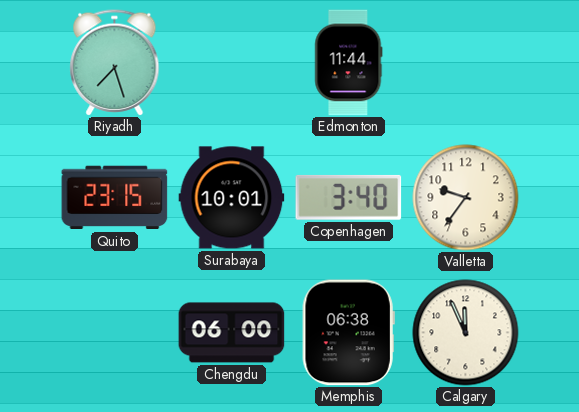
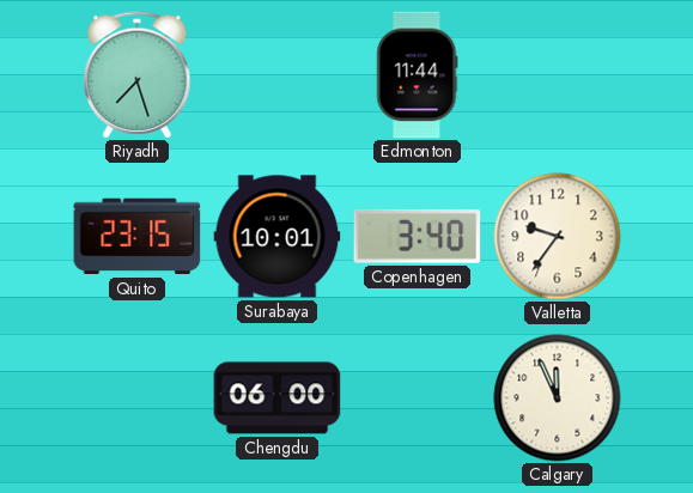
Memphis: 06:38 -> none (348, 333)
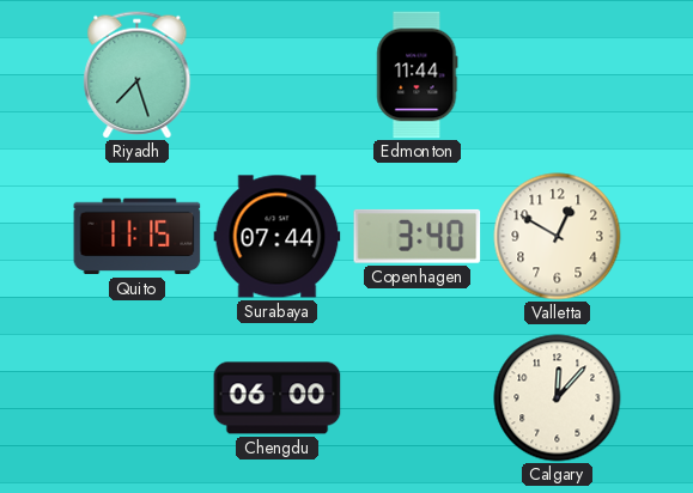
Quito: 23:15 -> 11:15 (138, 237)
Surabaya: 10:01 -> 07:44 (278, 237)
Valletta: 9:36 -> 12:50 (558, 237)
Calgary: 11:56 -> 12:07 (558, 398)
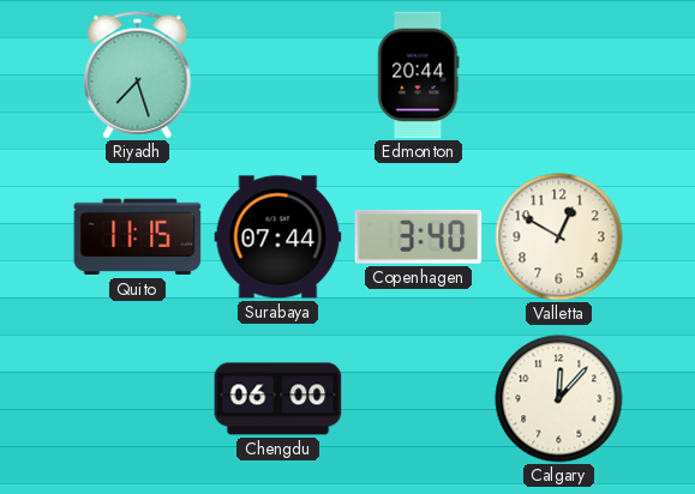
Edmonton: 11:44 -> 20:44 (419, 76)
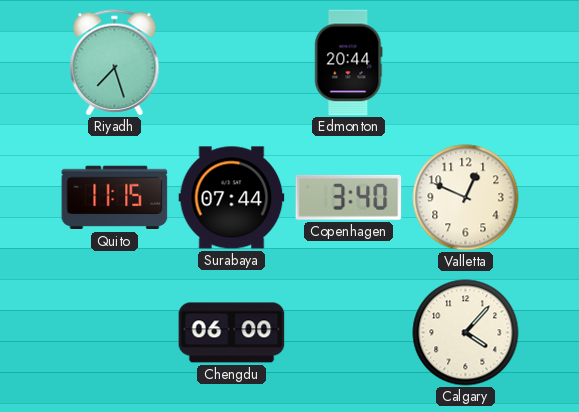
Valletta: 12:50 -> 12:49 (466, 198)
Calgary: 12:07 -> 4:07 (466, 333)
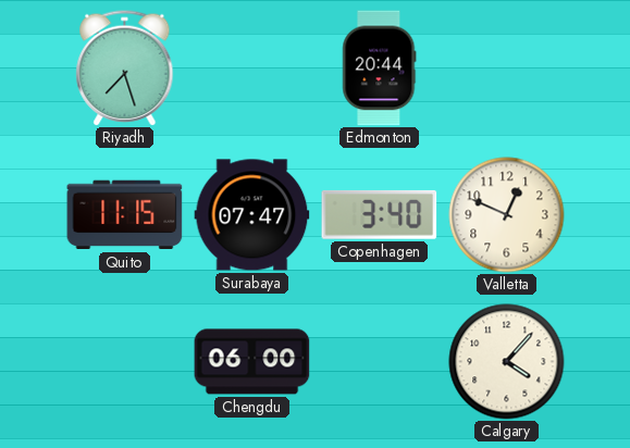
Surabaya: 07:44 -> 07:47 (252, 215)
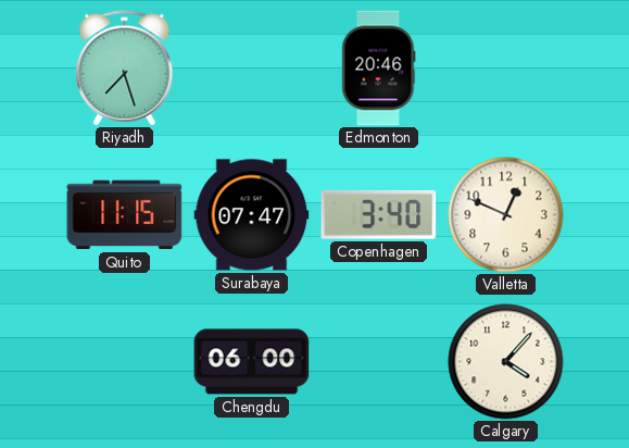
Edmonton: 20:44 -> 20:46 (379, 69)
